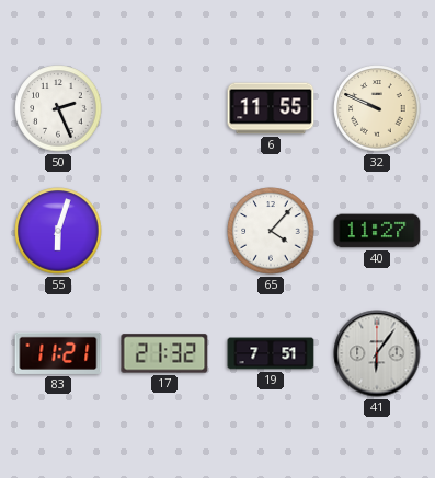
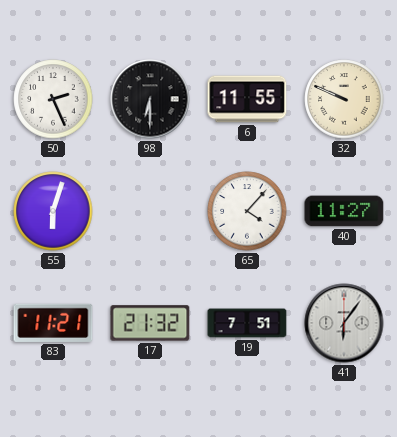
98: none -> 6:30 (150, 99)
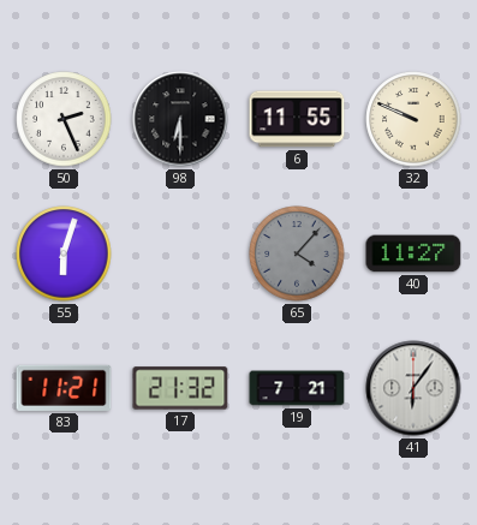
65 dial: white -> grey (297, 253)
19: 7:51 -> 7:21 (297, 388)
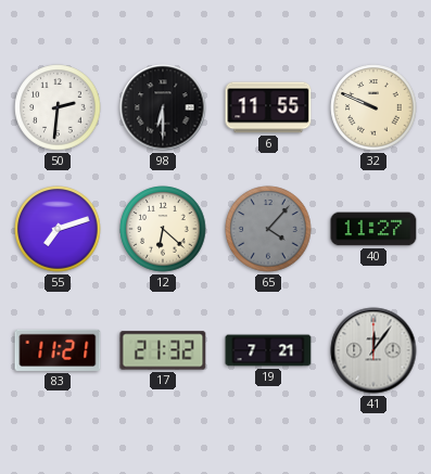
50: 2:26 -> 2:31 (58, 107)
55: 6:03 -> 7:12 (58, 229)
12: none -> 6:22 (163, 229)
41: 6:06 -> 12:06 (373, 350)
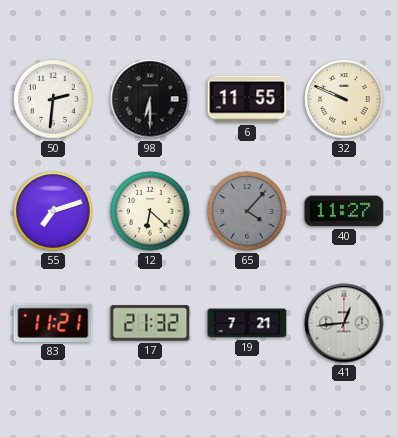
41: 12:06 -> 12:44 (344, 323)
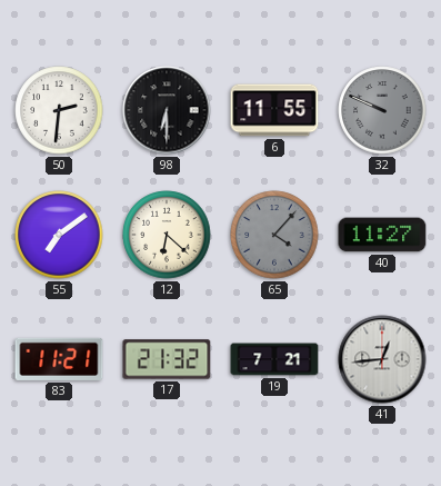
32 dial: cream -> grey (382, 110)
55: 7:12 -> 7:09 (59, 235)
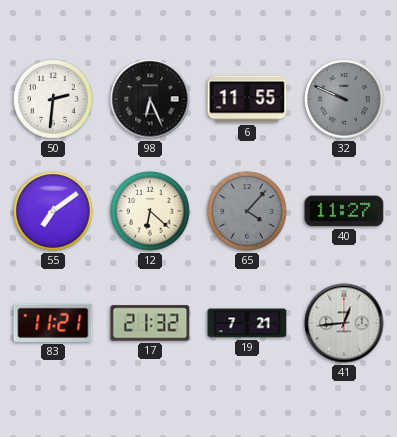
98: 6:30 -> 6:26 (150, 99)
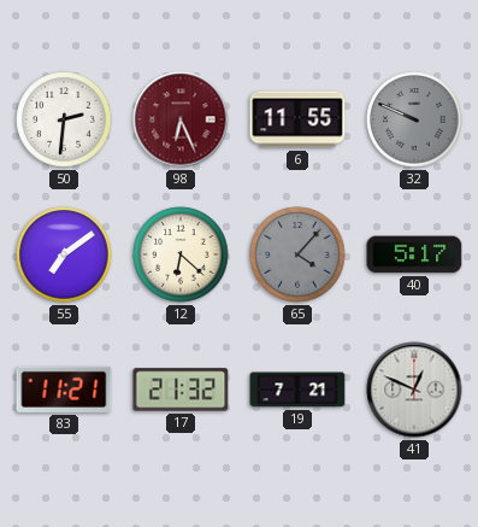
98 dial: black -> burgundy (181, 119)
40: 11:27 -> 5:17 (414, 254)
41: 12:44 -> 12:49 (414, 390)
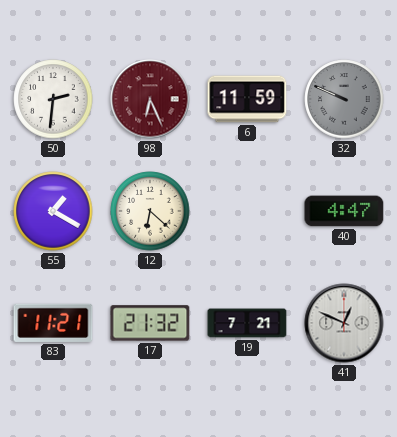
6: 11:55 -> 11:59 (247, 99)
55: 7:09 -> 1:20 (53, 211)
65: 4:07 -> none (297, 254)
40: 5:17 -> 4:47 (344, 211)
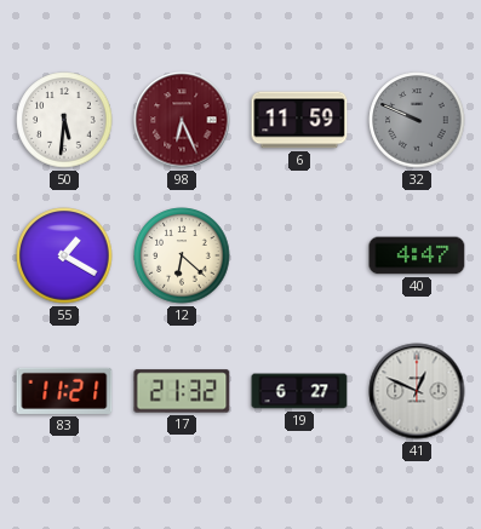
50: 2:31 -> 5:31 (64, 120)
19: 7:21 -> 6:27 (299, 391)
